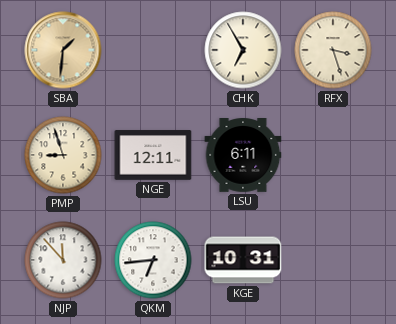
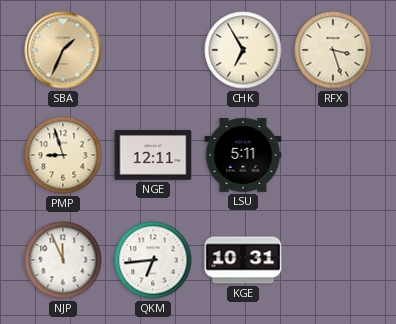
SBA: 1:31 -> 1:34 (63, 50)
LSU: 6:11 -> 5:11 (243, 156)
NJP: 11:53 -> 11:56 (63, 260)
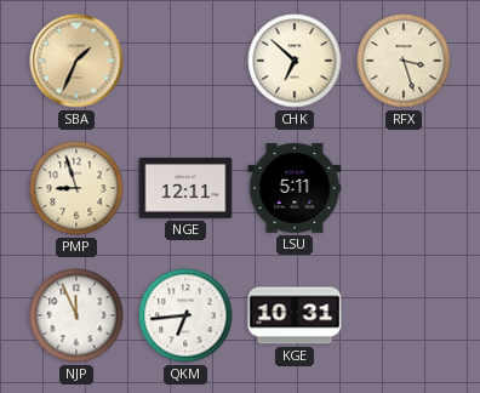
CHK: 6:55 -> 6:52 (295, 61)
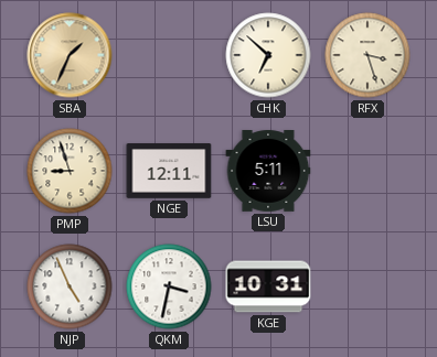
NJP: 11:56 -> 4:56 (70, 286)
QKM: 6:44 -> 3:32 (169, 286)
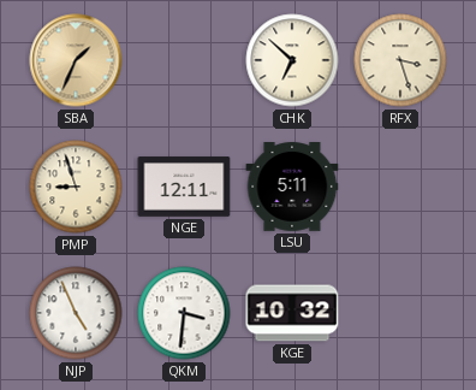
QKM: 3:32 -> 3:31 (184, 313)
KGE: 10:31 -> 10:32 (292, 313)
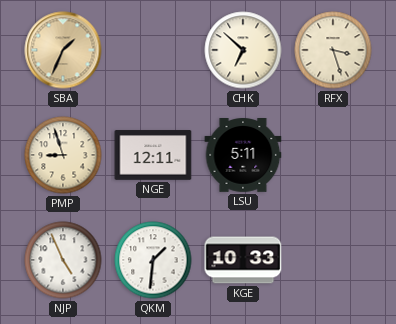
QKM: 3:31 -> 1:31 (153, 260)
KGE: 10:32 -> 10:33 (243, 260)
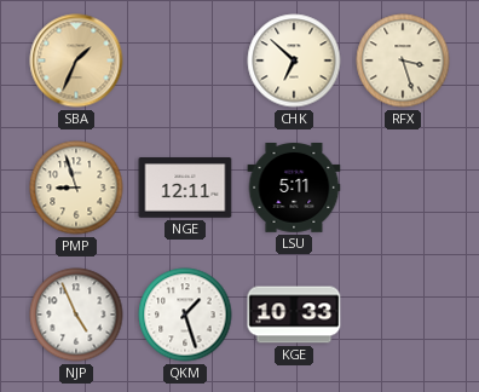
QKM: 1:31 -> 1:27 (185, 315)
